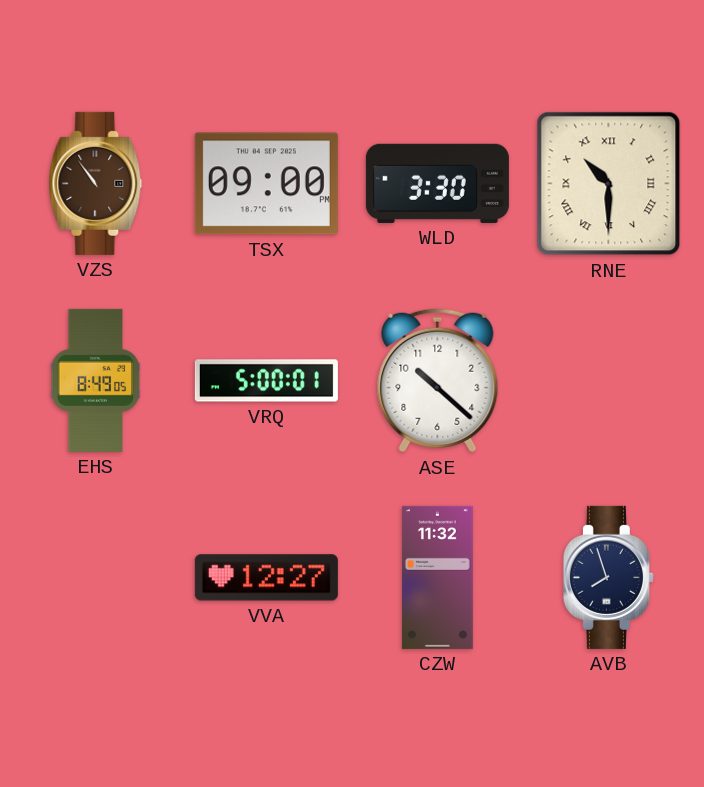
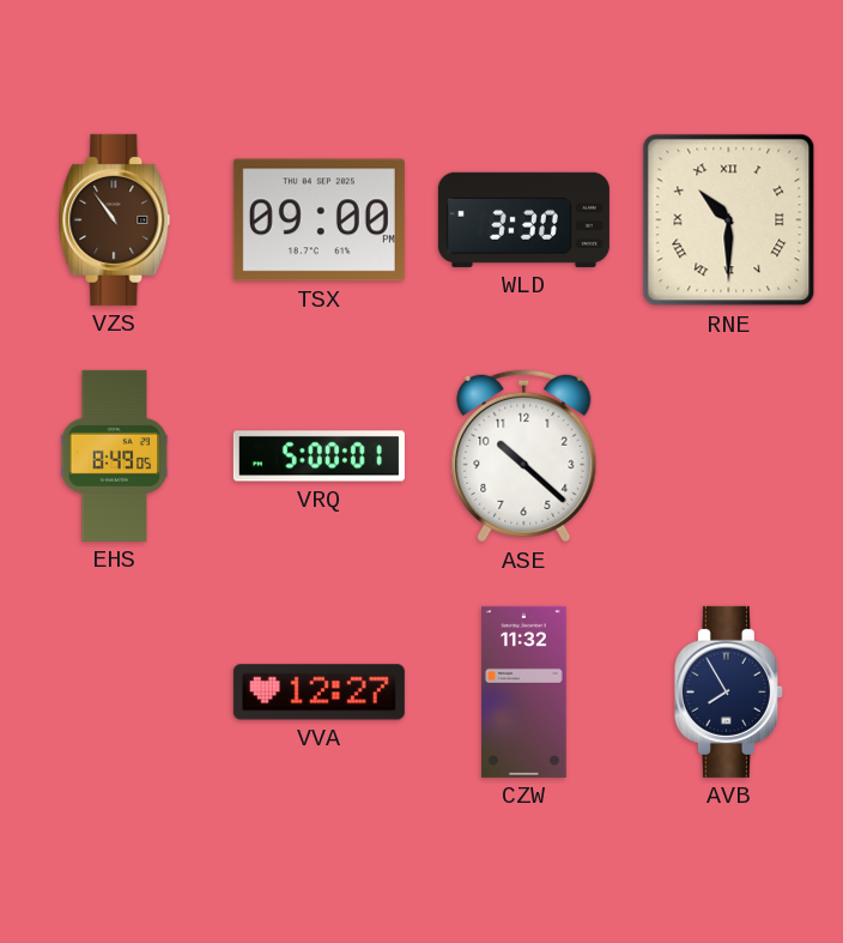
AVB: 7:57 -> 7:55 (728, 691)
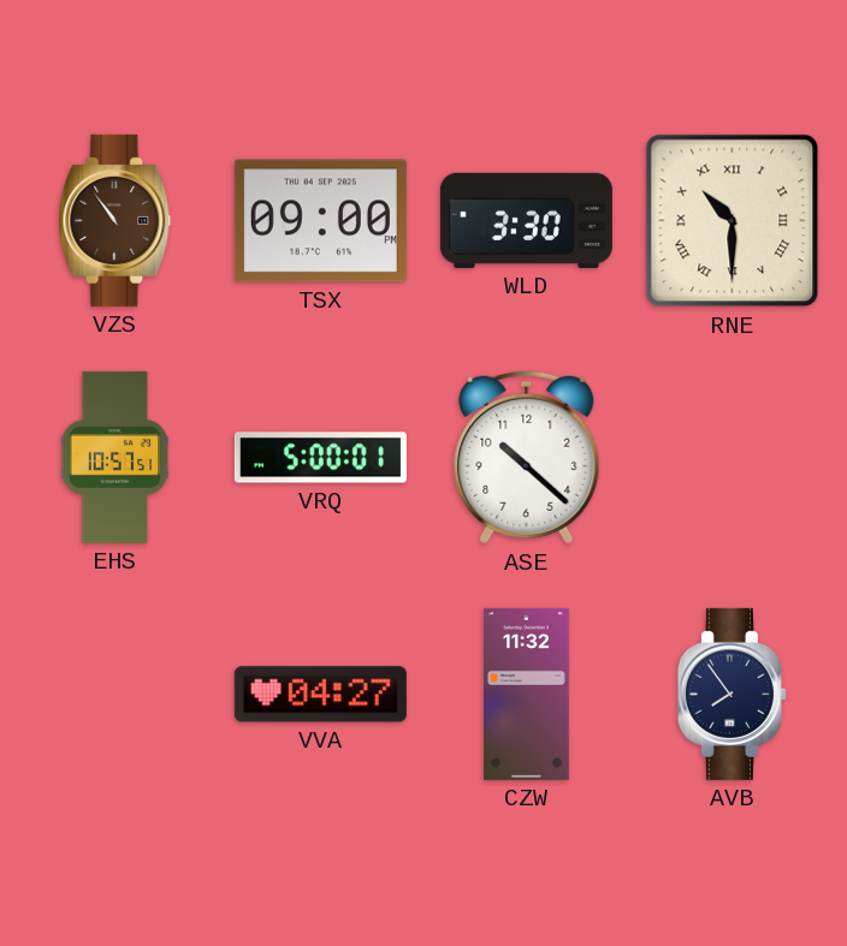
EHS: 8:49 -> 10:57 (115, 457)
VVA: 12:27 -> 04:27 (320, 695)
AVB: 7:55 -> 7:54 (731, 694)
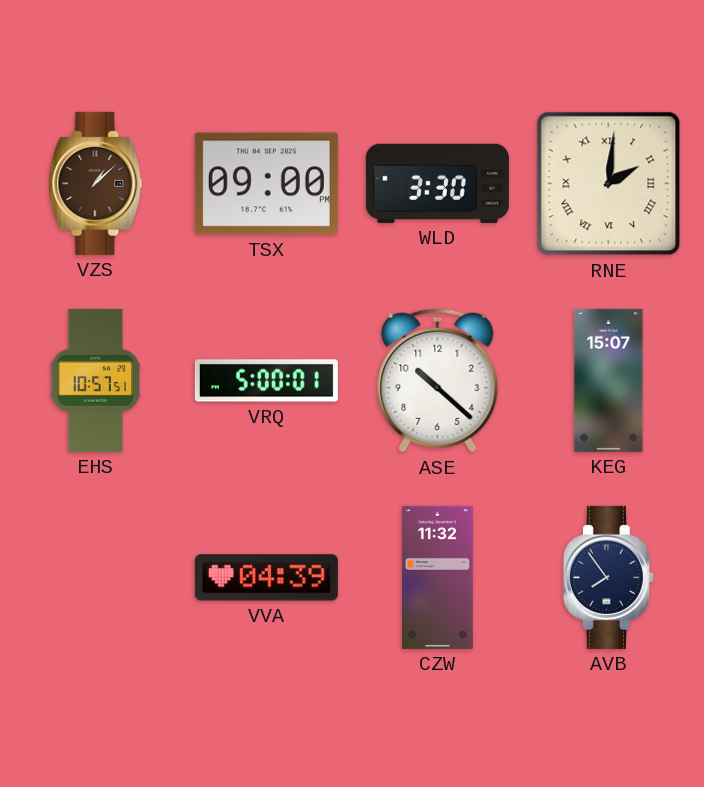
VZS: 10:54 -> 1:08 (96, 183)
RNE: 10:30 -> 2:01 (609, 184)
KEG: none -> 15:07 (609, 380)
VVA: 04:27 -> 04:39 (266, 578)
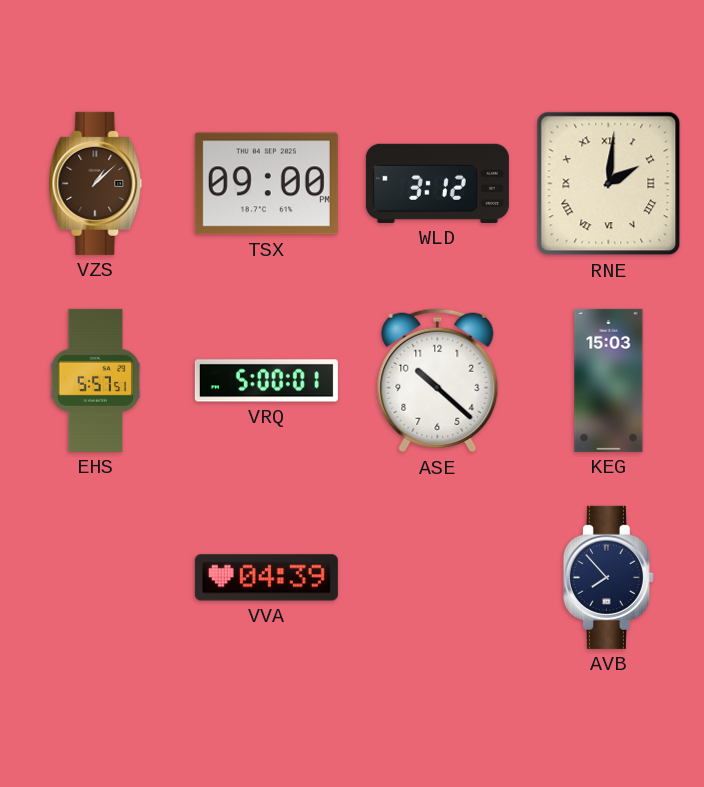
WLD: 3:30 -> 3:12 (437, 183)
EHS: 10:57 -> 5:57 (96, 380)
KEG: 15:07 -> 15:03 (609, 380)
CZW: 11:32 -> none (438, 577)
AVB: 7:54 -> 7:53 (608, 577)
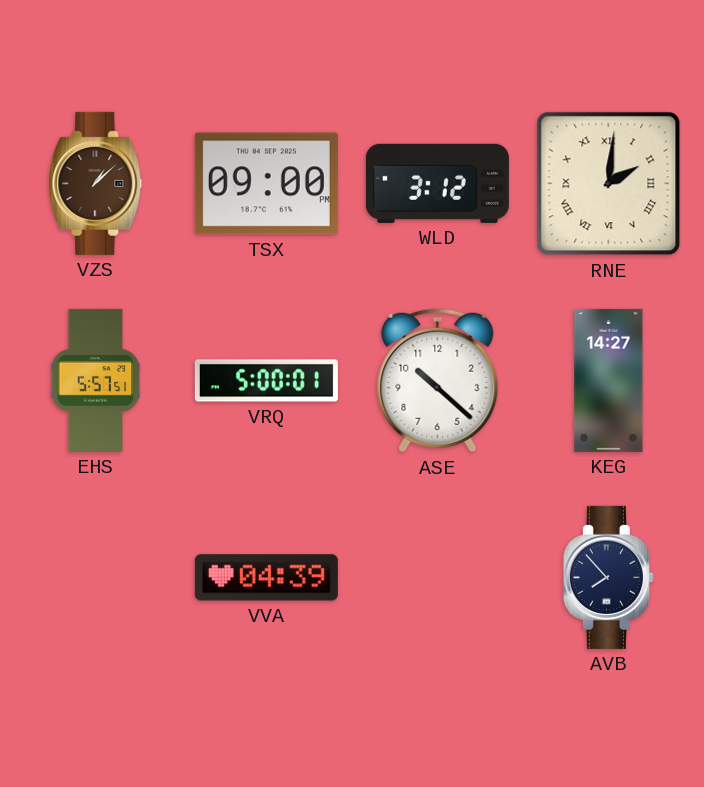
KEG: 15:03 -> 14:27 (609, 380)
